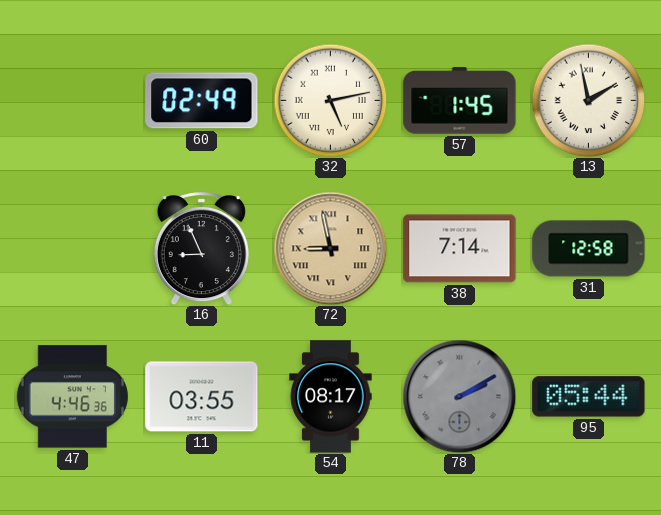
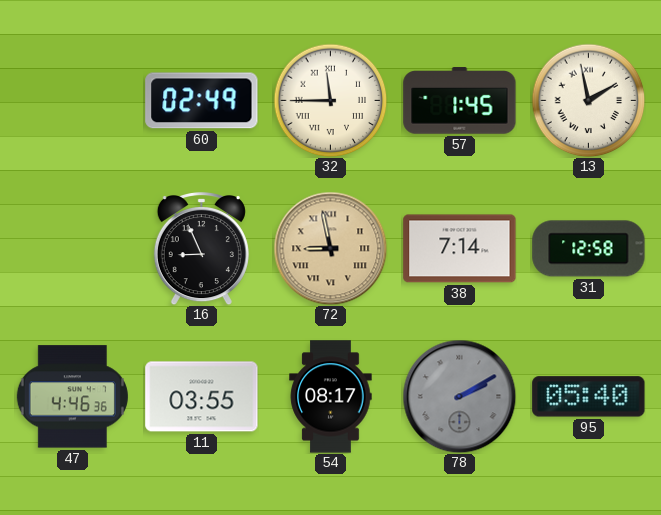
32: 5:13 -> 11:45 (330, 100)
95: 05:44 -> 05:40 (589, 397)
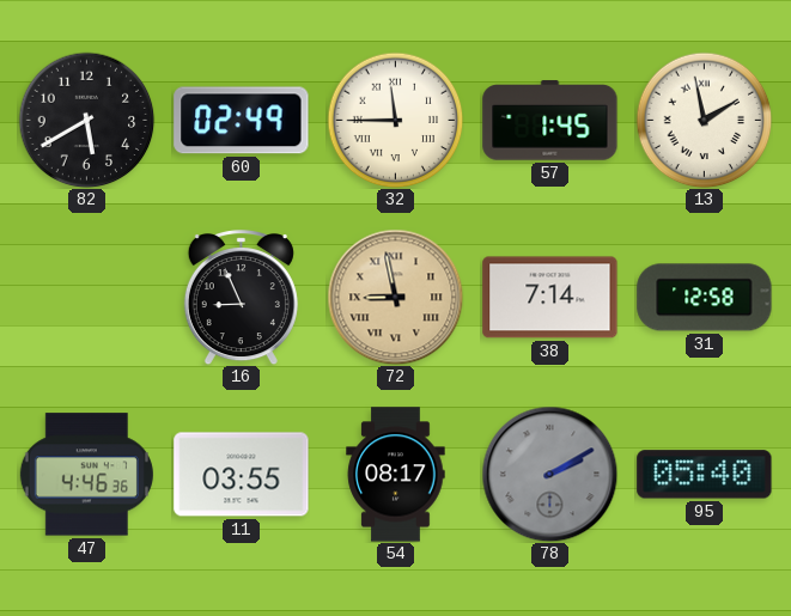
82: none -> 5:40 (86, 120)
